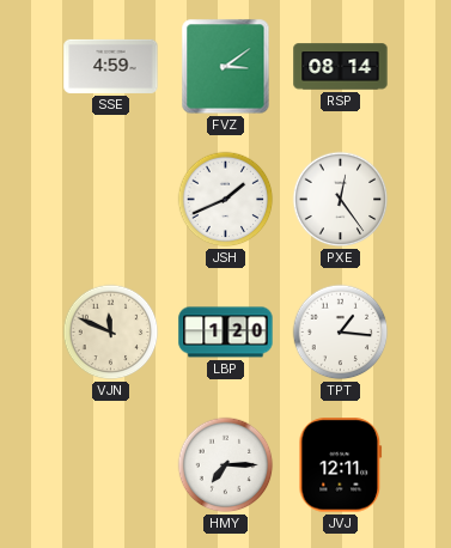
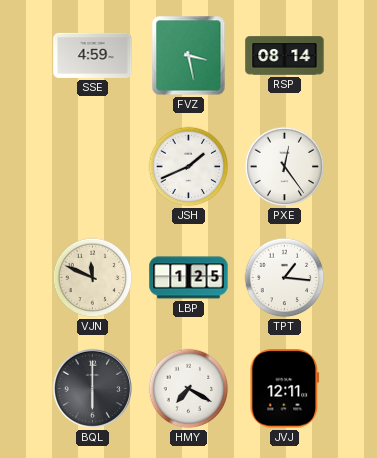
FVZ: 3:09 -> 3:28 (189, 56)
LBP: 1:20 -> 1:25 (189, 278)
BQL: none -> 6:00 (92, 388)
HMY: 7:15 -> 7:20 (189, 389)
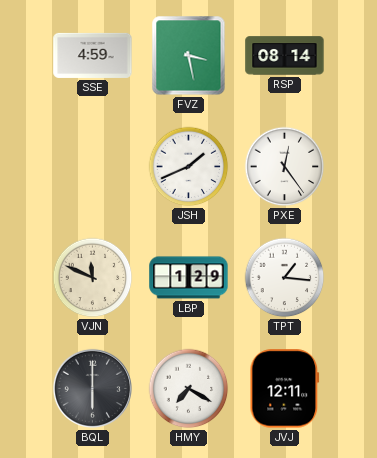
LBP: 1:25 -> 1:29 (189, 278)
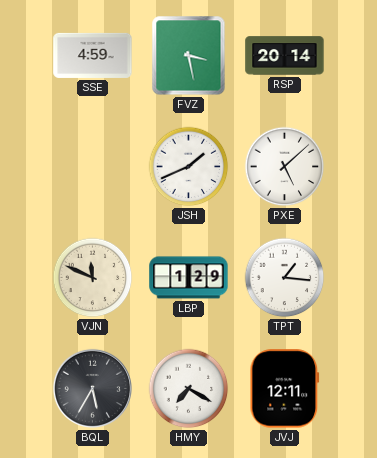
RSP: 08:14 -> 20:14 (285, 56)
PXE: 12:24 -> 5:08 (285, 167)
BQL: 6:00 -> 5:35 (92, 388)
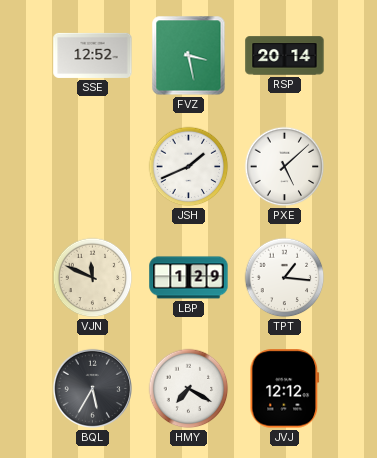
SSE: 4:59 -> 12:52 (93, 55)
JVJ: 12:11 -> 12:12 (285, 389)
